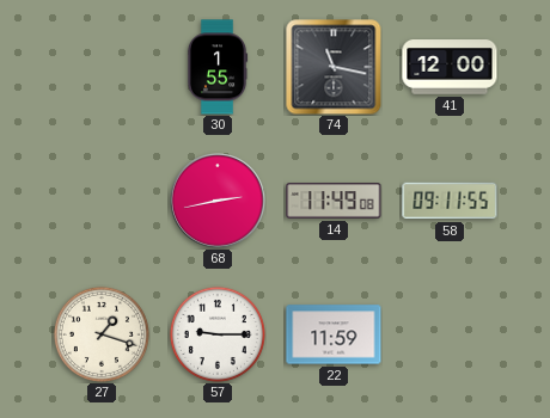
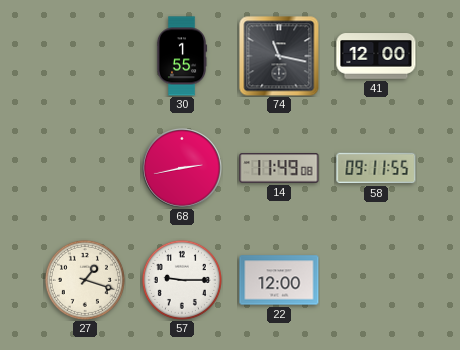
22: 11:59 -> 12:00 (279, 280)
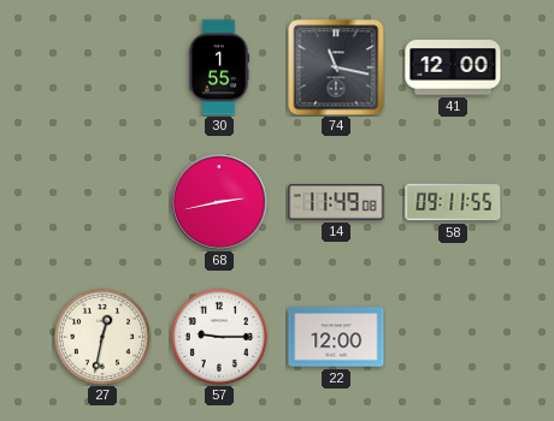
27: 1:18 -> 12:32 (102, 337)
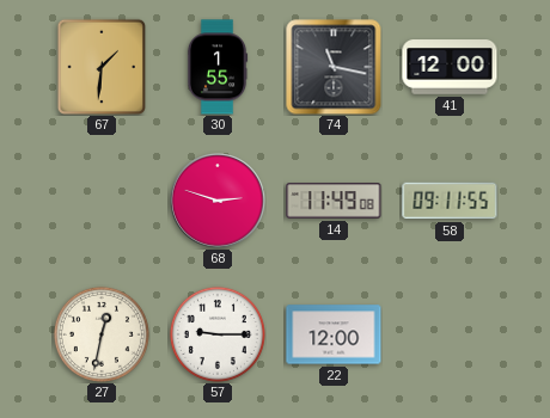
67: none -> 1:31 (100, 66)
68: 2:43 -> 2:48 (219, 202)
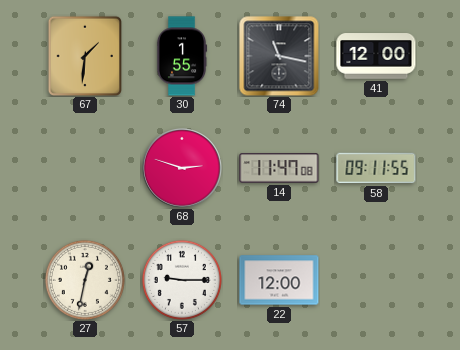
14: 11:49 -> 11:47 (279, 168)
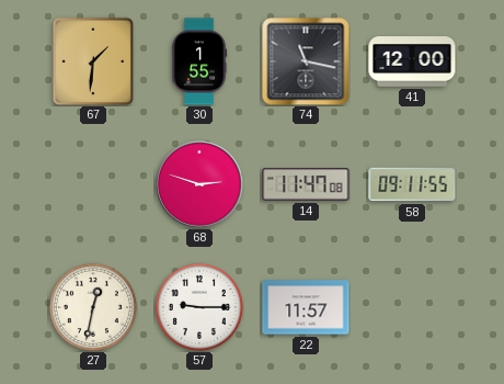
22: 12:00 -> 11:57 (306, 307)
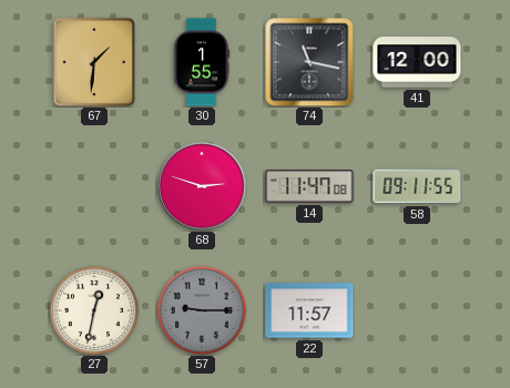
57 dial: white -> grey (202, 310)
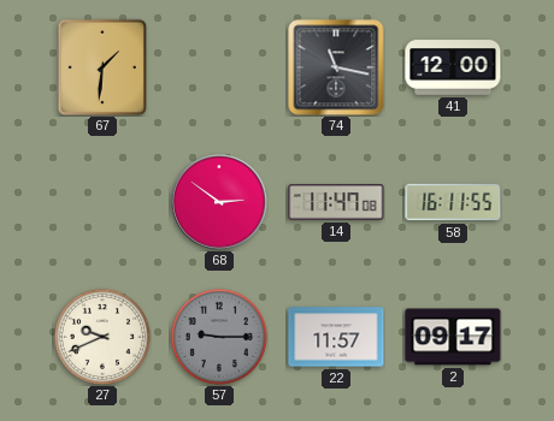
30: 1:55 -> none (202, 62)
68: 2:48 -> 2:51 (220, 203)
58: 09:11 -> 16:11 (453, 202)
27: 12:32 -> 9:41 (102, 337)
2: none -> 09:17 (453, 337)
